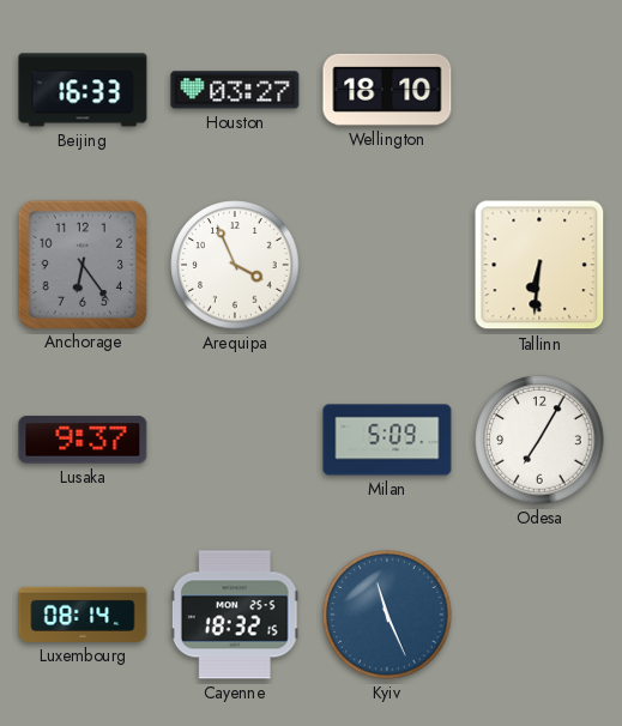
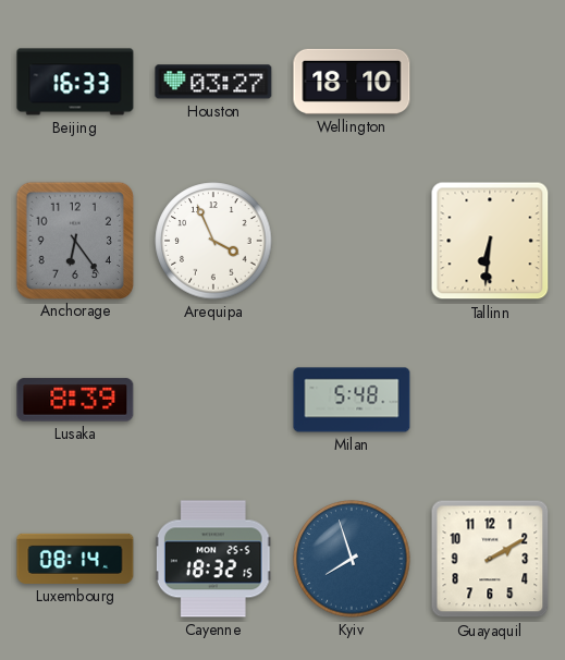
Lusaka: 9:37 -> 8:39 (75, 400)
Milan: 5:09 -> 5:48 (352, 400)
Odesa: 7:05 -> none (539, 440)
Kyiv: 11:26 -> 7:57 (352, 559)
Guayaquil: none -> 2:10 (490, 559)
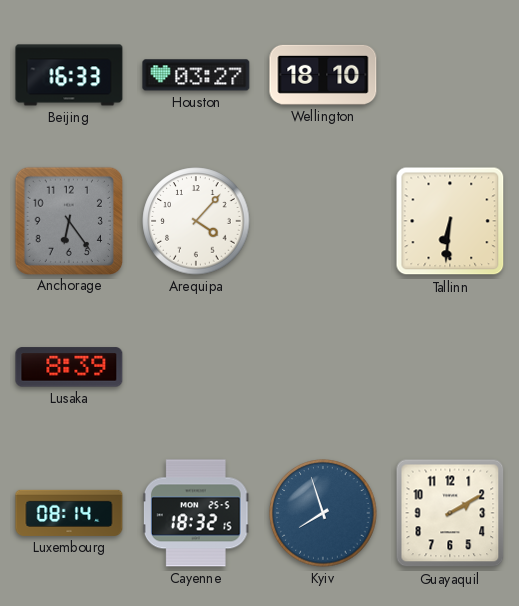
Arequipa: 3:56 -> 4:07 (196, 221)
Milan: 5:48 -> none (352, 400)
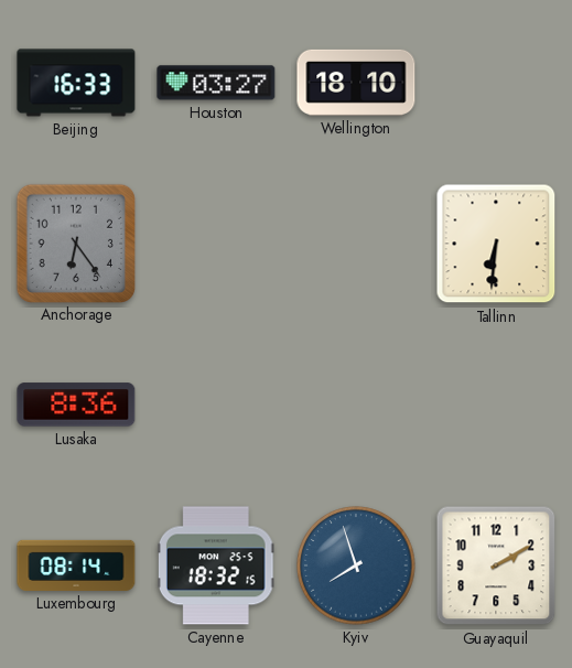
Arequipa: 4:07 -> none (196, 221)
Lusaka: 8:39 -> 8:36 (76, 405)
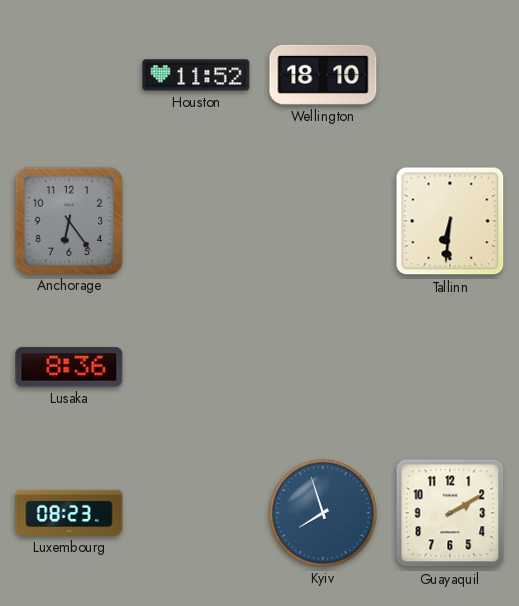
Beijing: 16:33 -> none (76, 83)
Houston: 03:27 -> 11:52 (196, 75)
Luxembourg: 08:14 -> 08:23 (69, 513)
Cayenne: 18:32 -> none (216, 565)
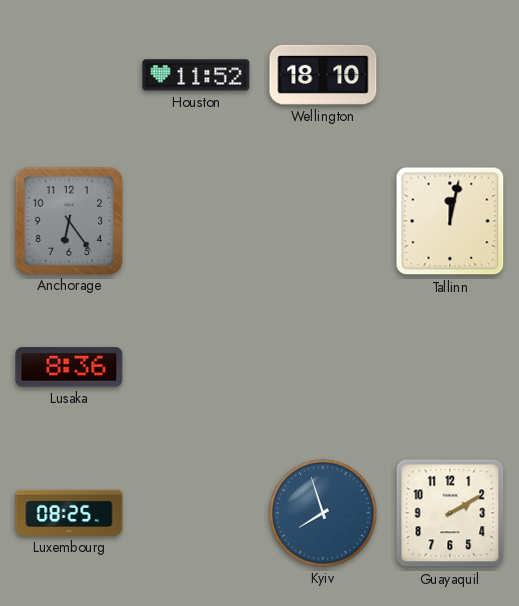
Tallinn: 6:31 -> 12:02 (450, 221)
Luxembourg: 08:23 -> 08:25 (69, 513)
